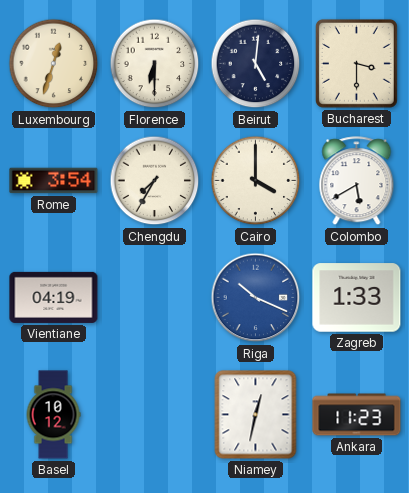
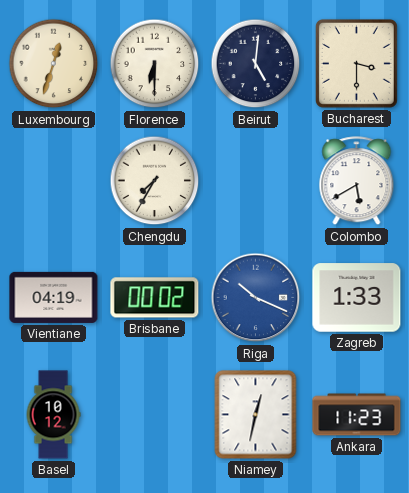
Rome: 3:54 -> none (54, 181)
Cairo: 4:00 -> none (256, 181)
Brisbane: none -> 00:02 (155, 298)
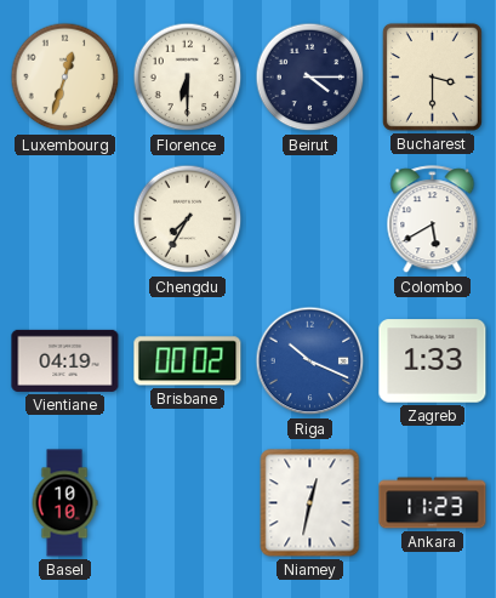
Beirut: 5:01 -> 4:15 (310, 78)
Basel: 10:12 -> 10:10 (64, 503)
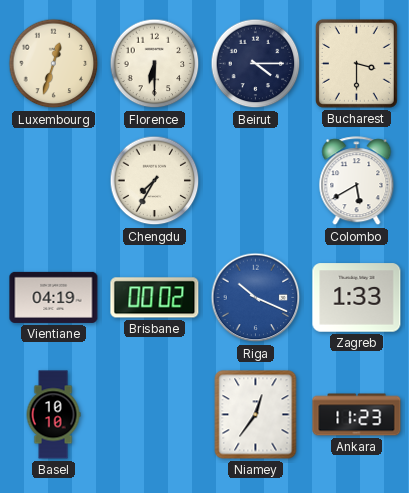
Niamey: 12:32 -> 12:36 (256, 415)
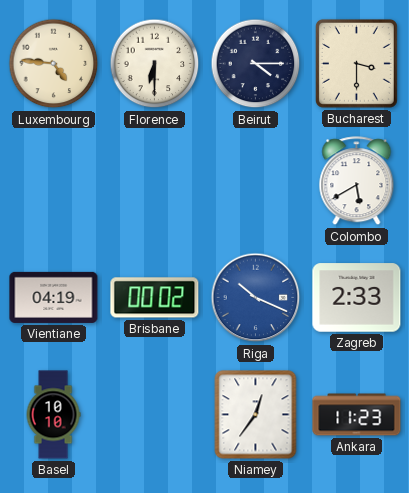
Luxembourg: 12:33 -> 4:46 (54, 64)
Chengdu: 7:35 -> none (155, 181)
Zagreb: 1:33 -> 2:33 (357, 298)
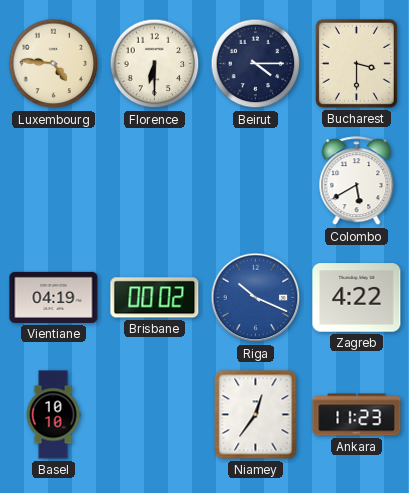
Zagreb: 2:33 -> 4:22 (357, 298)
